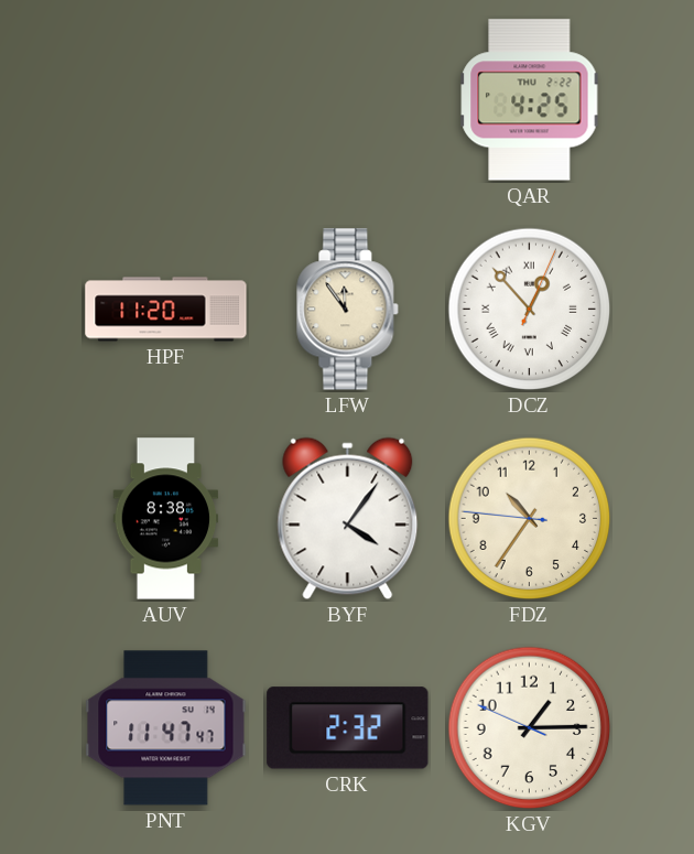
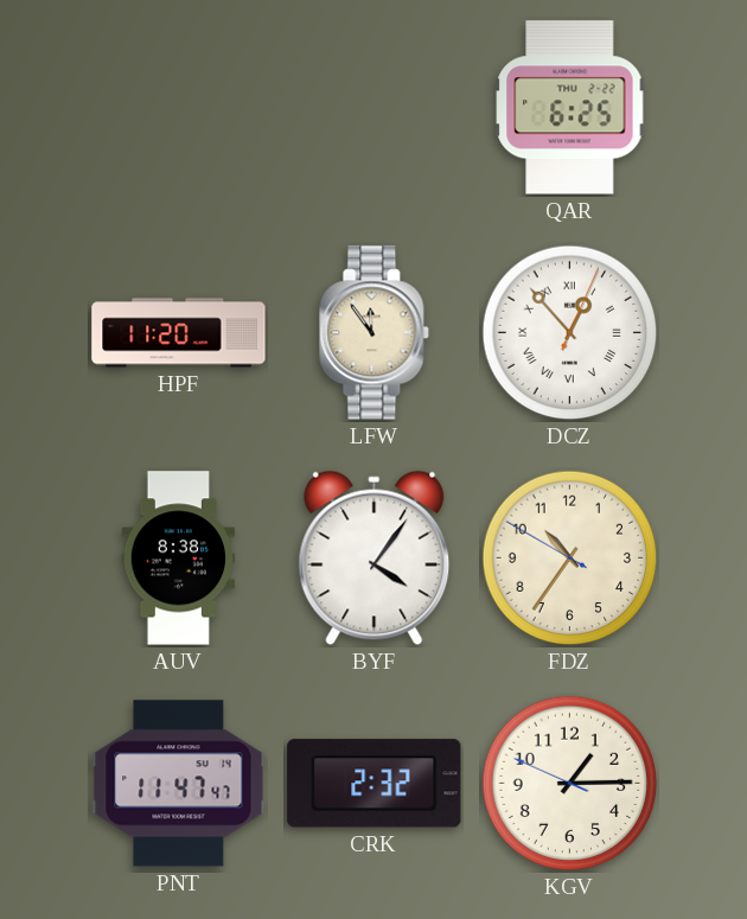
QAR: 4:25 -> 6:25 (570, 108)
FDZ: 10:35:46 -> 10:35:50 (570, 559)
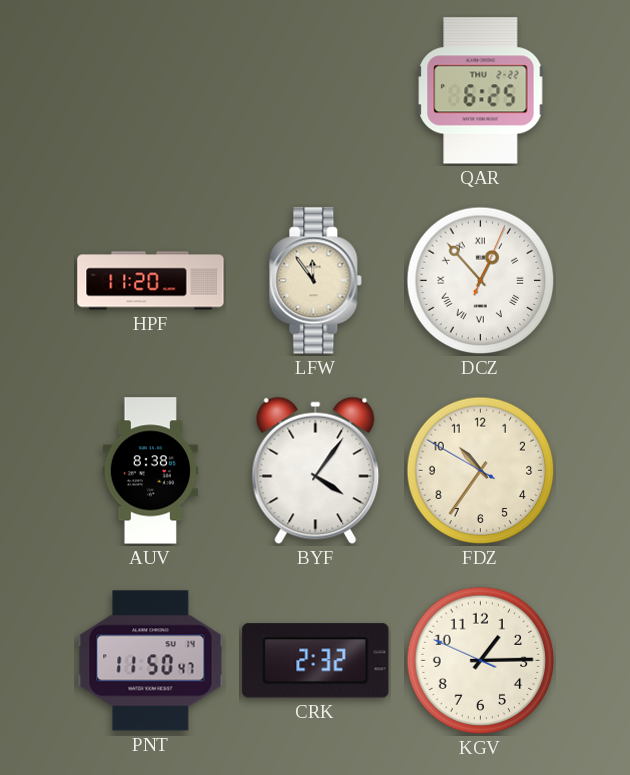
PNT: 11:47 -> 11:50 (151, 661)
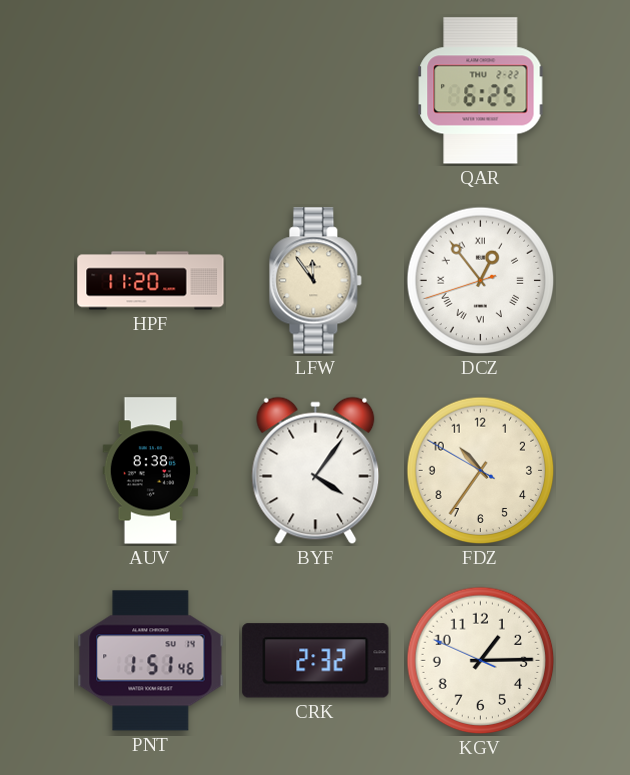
DCZ: 12:53:04 -> 12:53:42 (481, 281)
PNT: 11:50 -> 1:51 (151, 661)
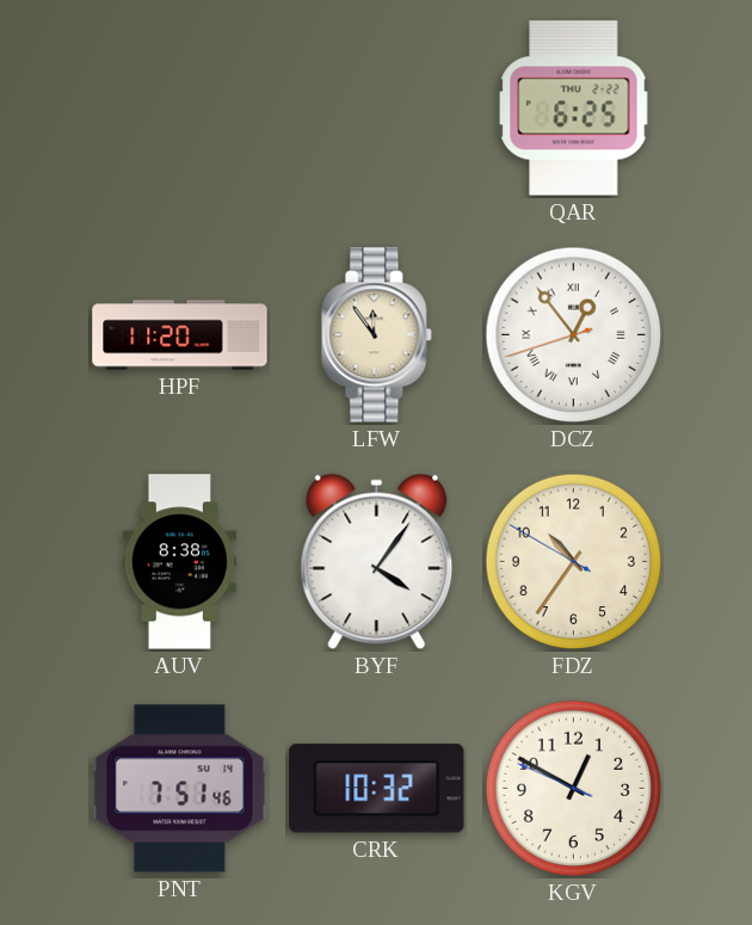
PNT: 1:51 -> 7:51 (180, 789)
CRK: 2:32 -> 10:32 (377, 789)
KGV: 1:14 -> 12:49 (574, 789)
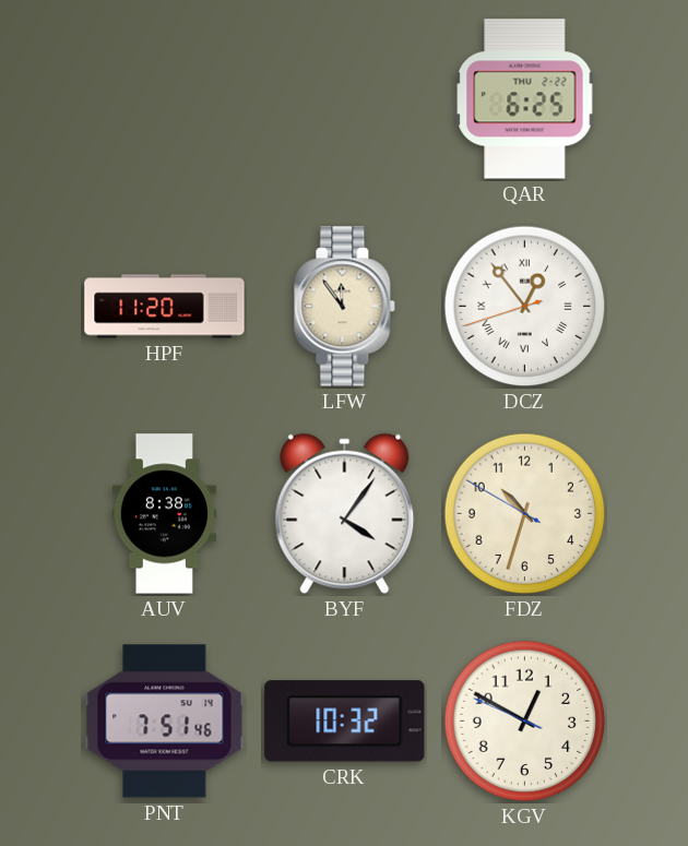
FDZ: 10:35 -> 10:32 (525, 514)
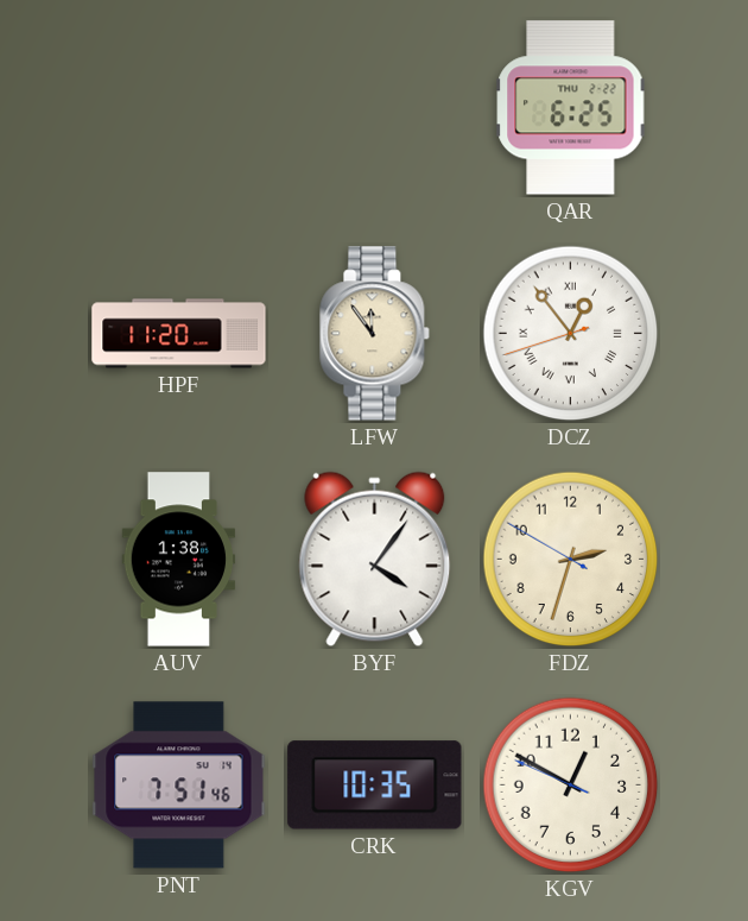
AUV: 8:38 -> 1:38 (179, 560)
FDZ: 10:32 -> 2:32 (571, 560)
CRK: 10:32 -> 10:35 (375, 786)
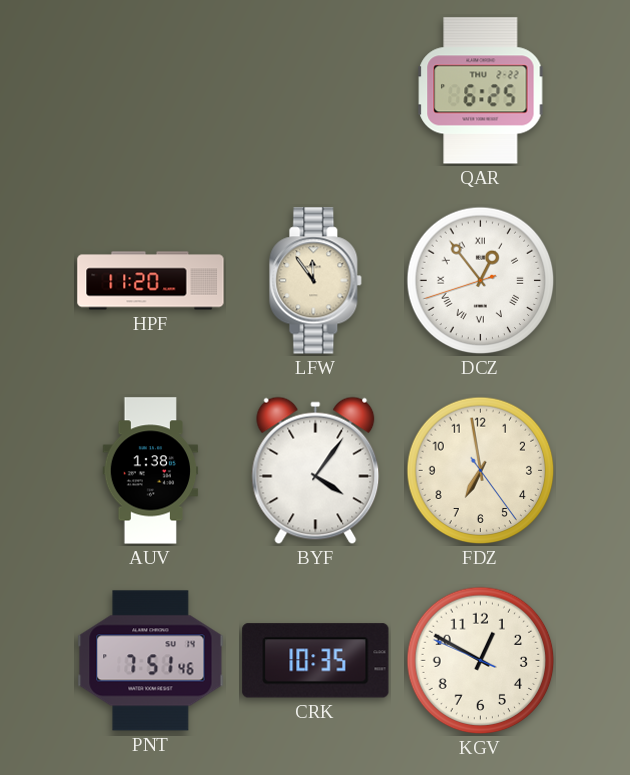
FDZ: 2:32 -> 6:58 (481, 471)
